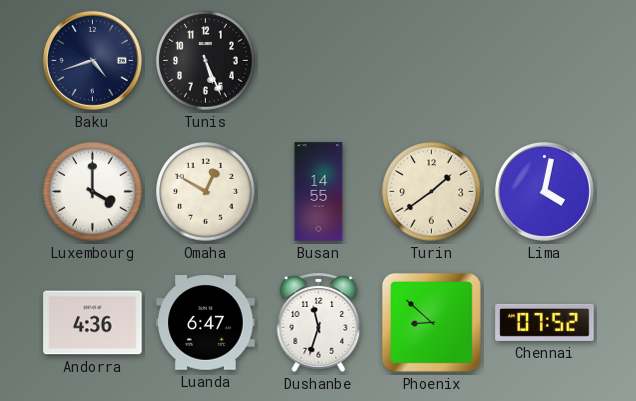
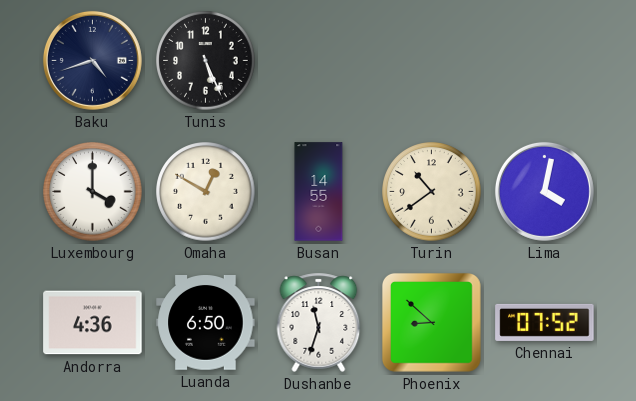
Turin: 1:39 -> 10:39 (432, 192)
Luanda: 6:47 -> 6:50 (206, 323)
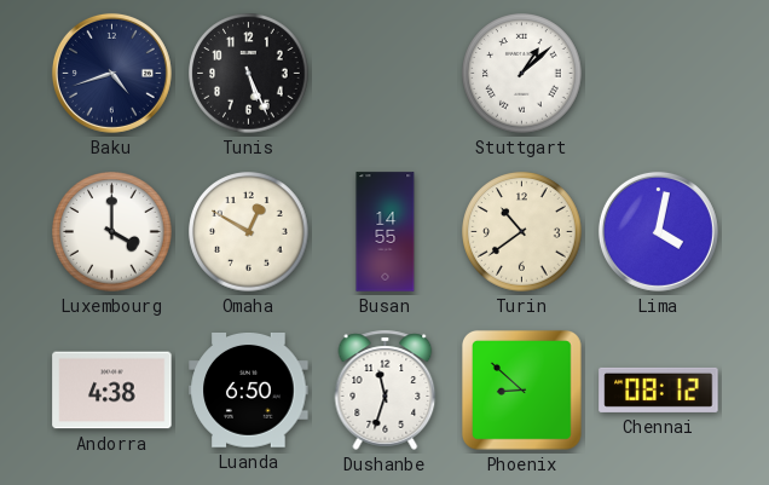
Stuttgart: none -> 1:08 (522, 74)
Andorra: 4:36 -> 4:38 (112, 391)
Chennai: 07:52 -> 08:12 (659, 389)
